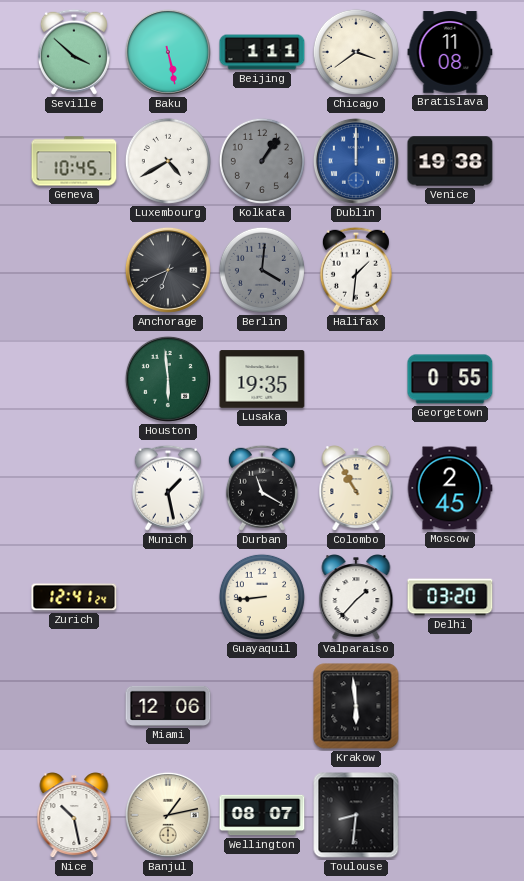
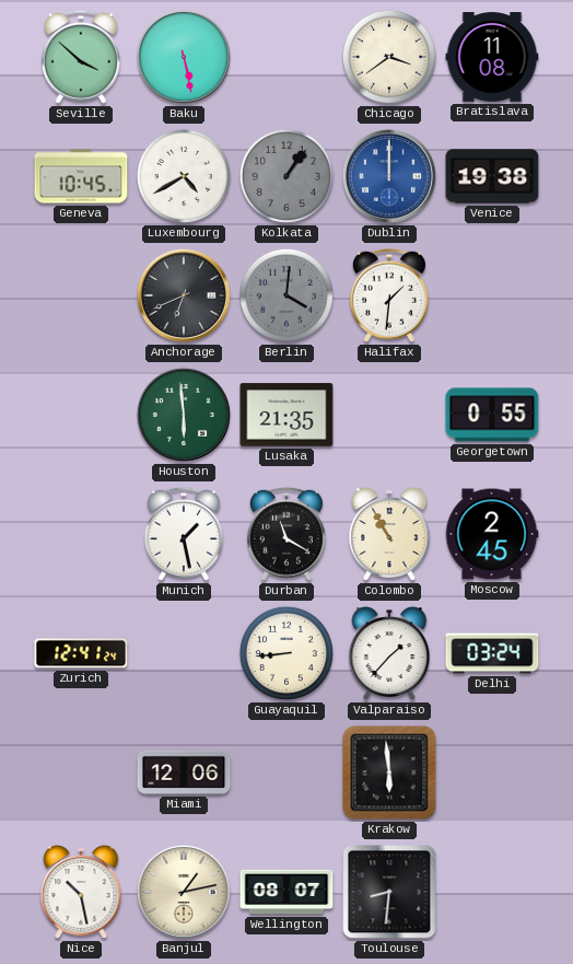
Beijing: 1:11 -> none (262, 52)
Lusaka: 19:35 -> 21:35 (286, 415)
Delhi: 03:20 -> 03:24 (492, 653)
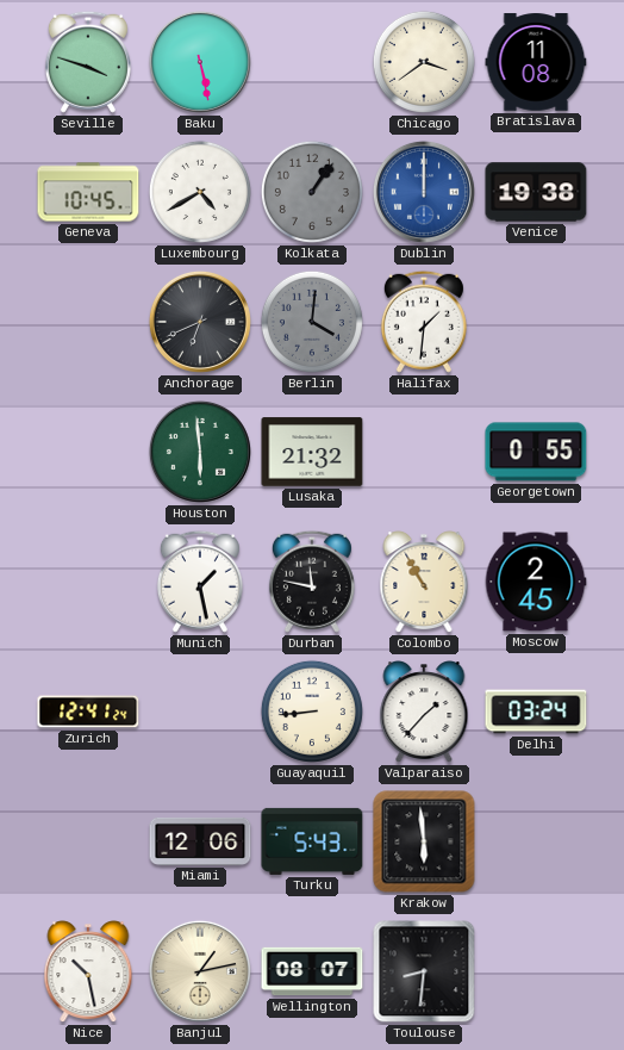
Seville: 3:52 -> 3:48 (88, 62)
Lusaka: 21:35 -> 21:32 (312, 452)
Durban: 11:20 -> 11:47 (312, 582)
Turku: none -> 5:43 (312, 841)
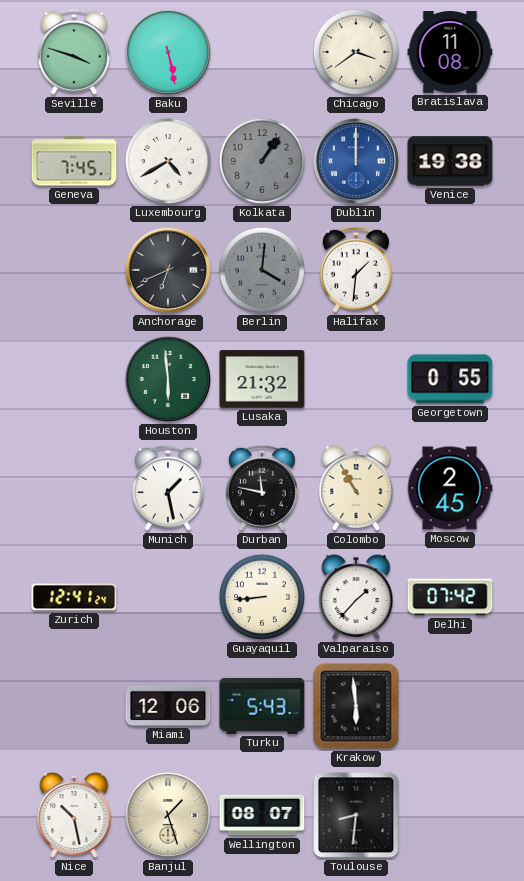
Geneva: 10:45 -> 7:45 (74, 161)
Delhi: 03:24 -> 07:42 (450, 597)
Banjul: 1:13 -> 1:27 (168, 815)
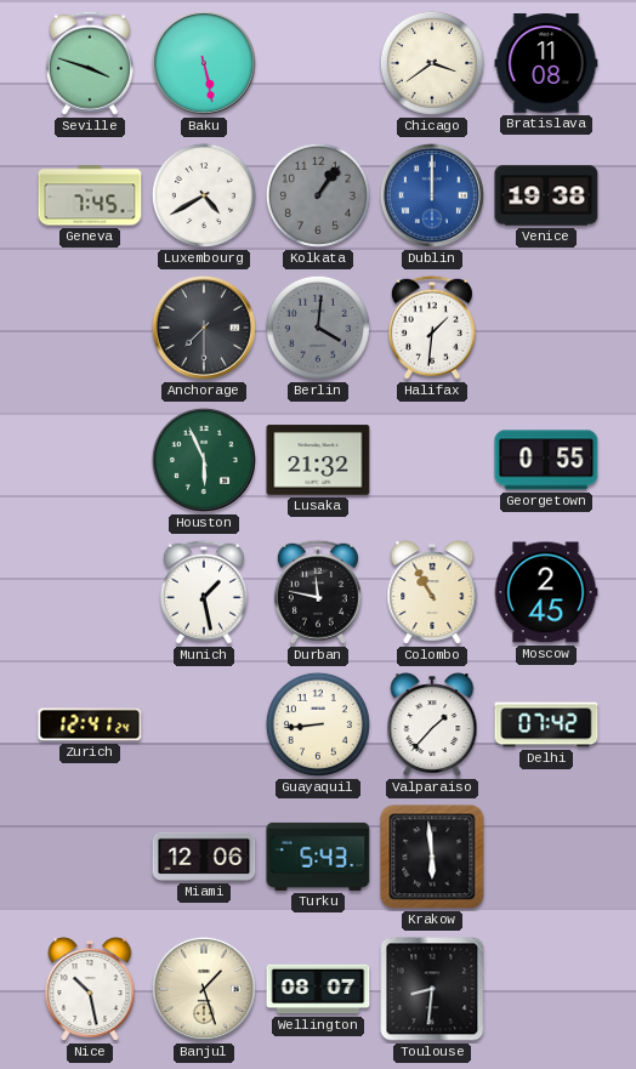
Anchorage: 6:41 -> 7:30 (204, 328)
Houston: 5:59 -> 5:56 (204, 460)
